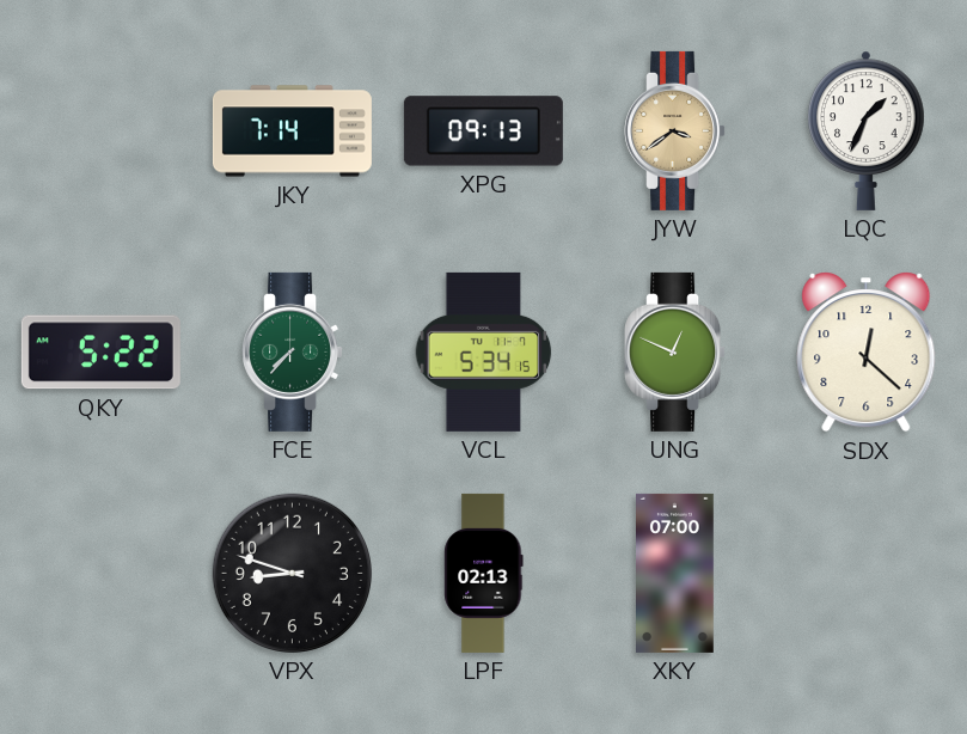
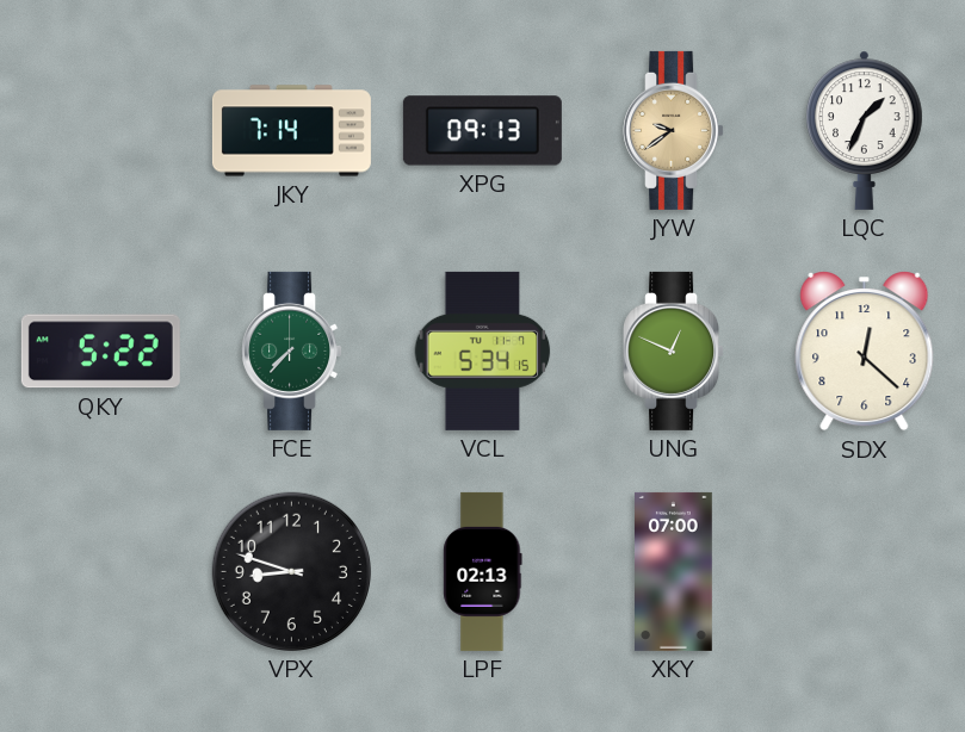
JYW: 3:39 -> 9:39 (674, 130)
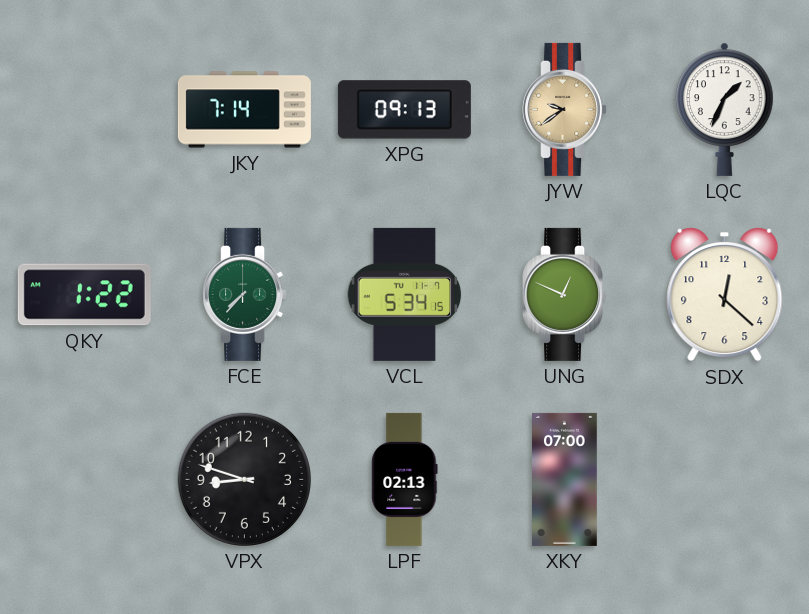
QKY: 5:22 -> 1:22 (84, 295)
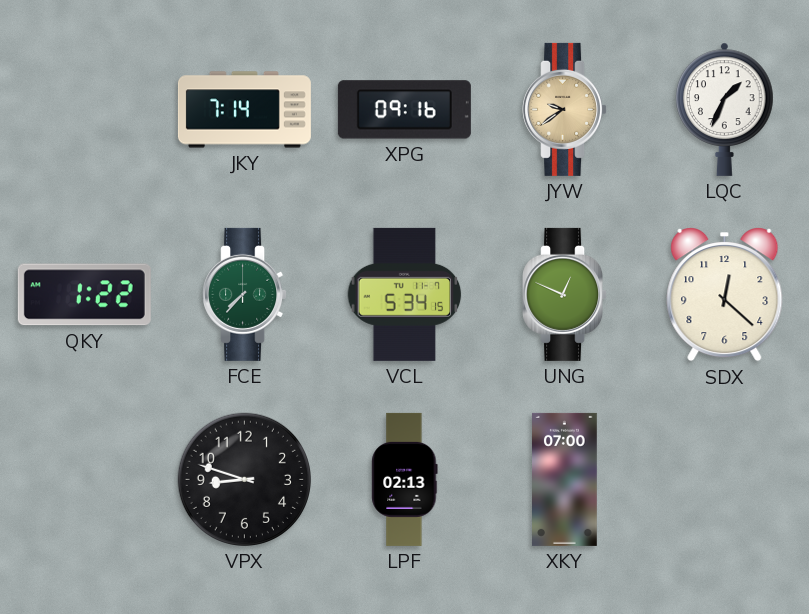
XPG: 09:13 -> 09:16 (404, 110)
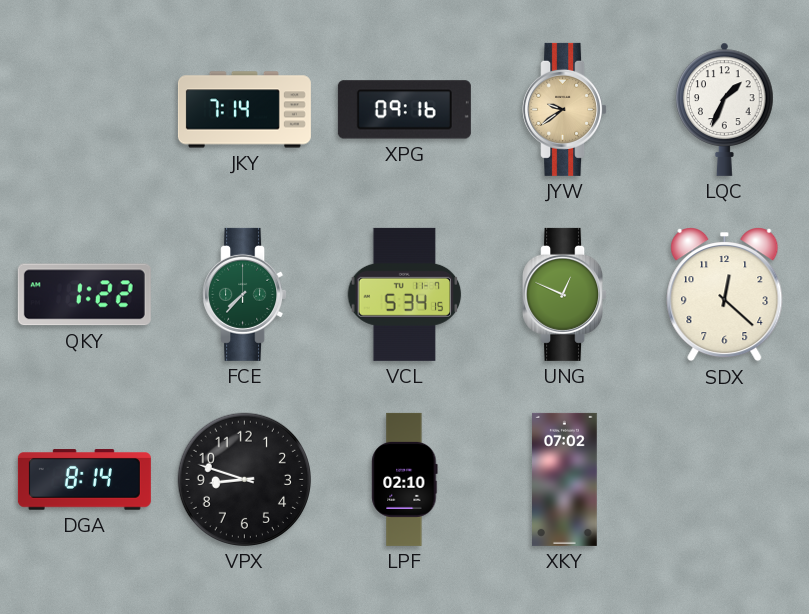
DGA: none -> 8:14 (84, 480)
LPF: 02:13 -> 02:10 (405, 479)
XKY: 07:00 -> 07:02 (565, 479)
